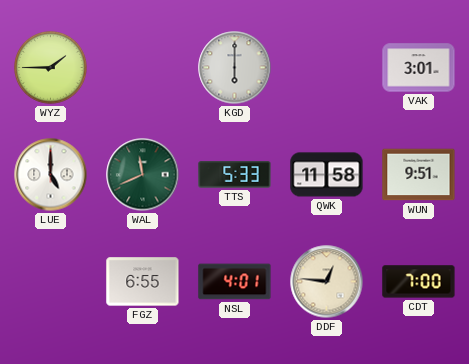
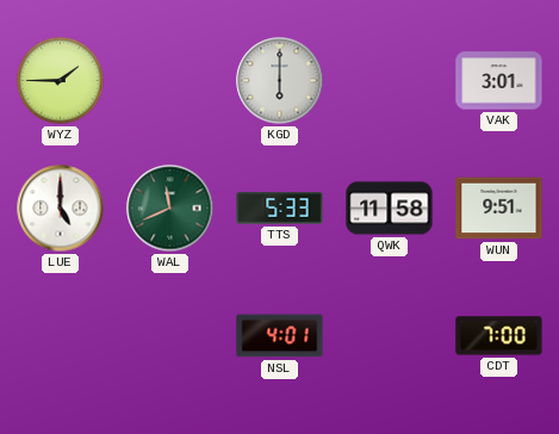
FGZ: 6:55 -> none (143, 282)
DDF: 12:46 -> none (327, 282)
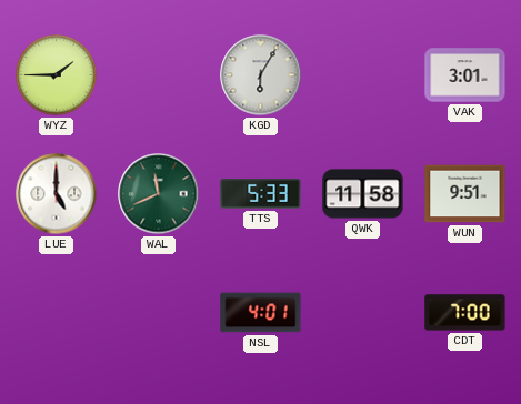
KGD: 6:00 -> 6:05 (261, 75)
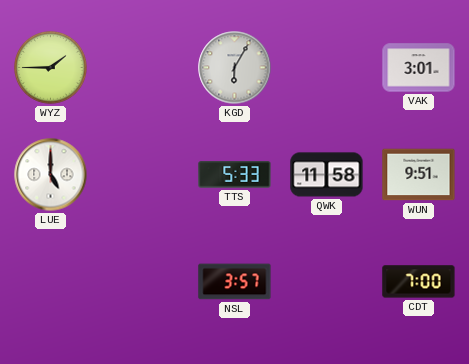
WAL: 11:41 -> none (159, 194)
NSL: 4:01 -> 3:57 (235, 282)
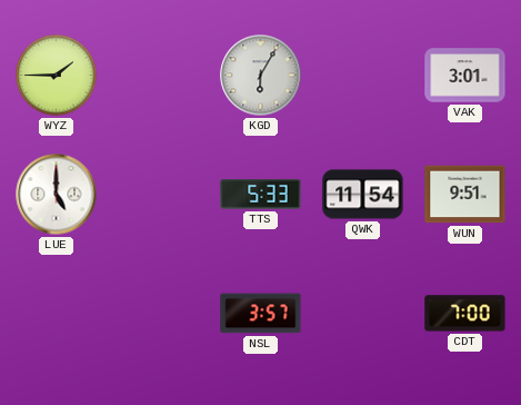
QWK: 11:58 -> 11:54 (363, 195)
